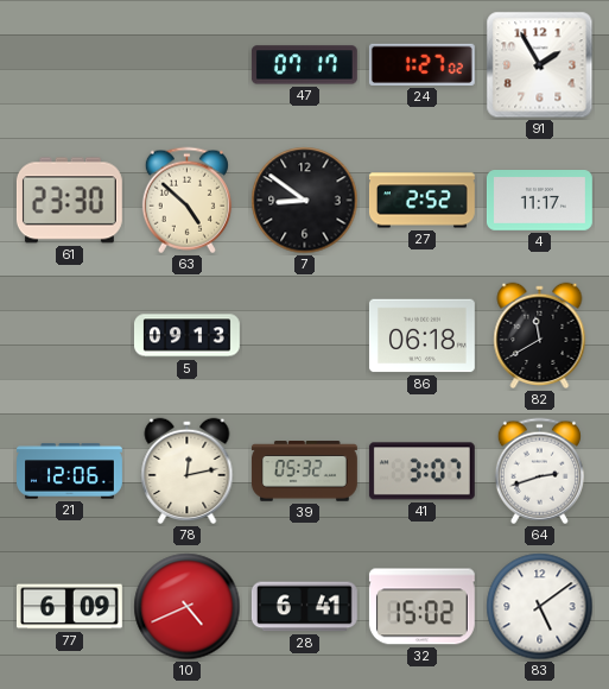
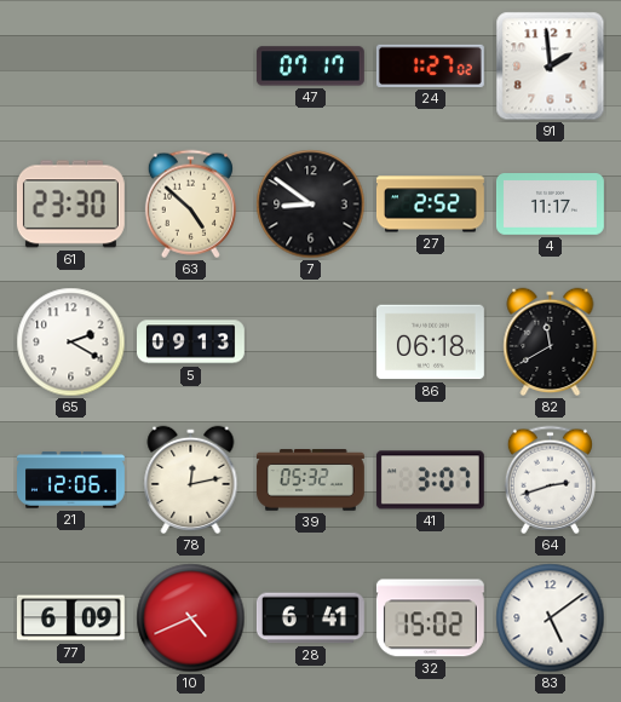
91: 1:55 -> 1:59 (551, 67)
65: none -> 2:20 (71, 343)
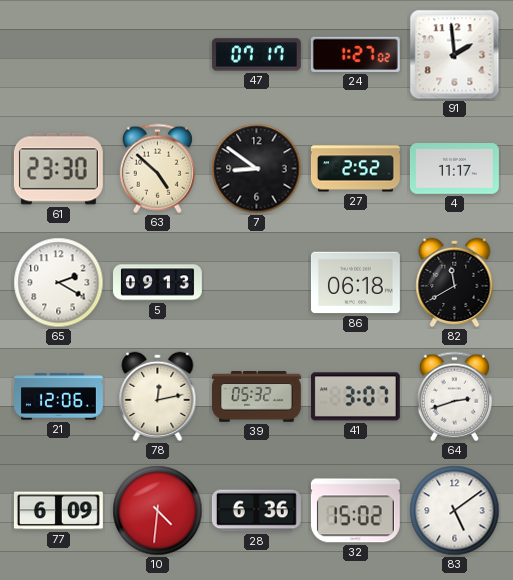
10: 4:41 -> 4:31 (158, 511)
28: 6:41 -> 6:36 (256, 511)
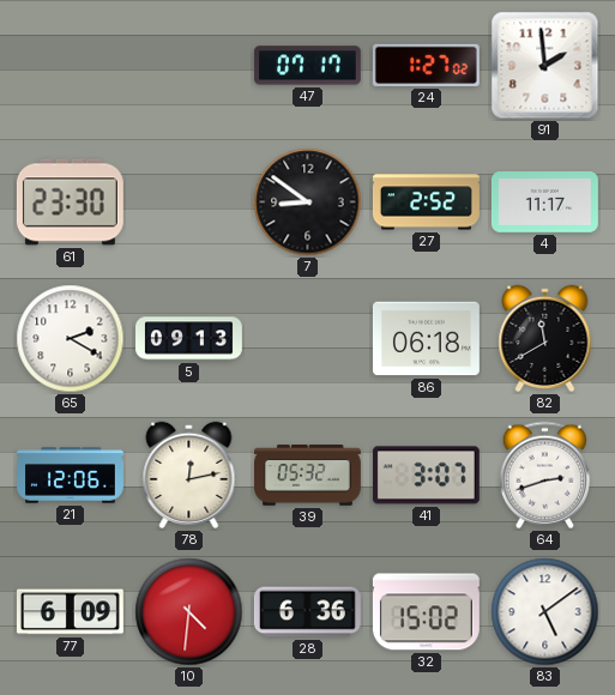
63: 4:52 -> none (157, 169)
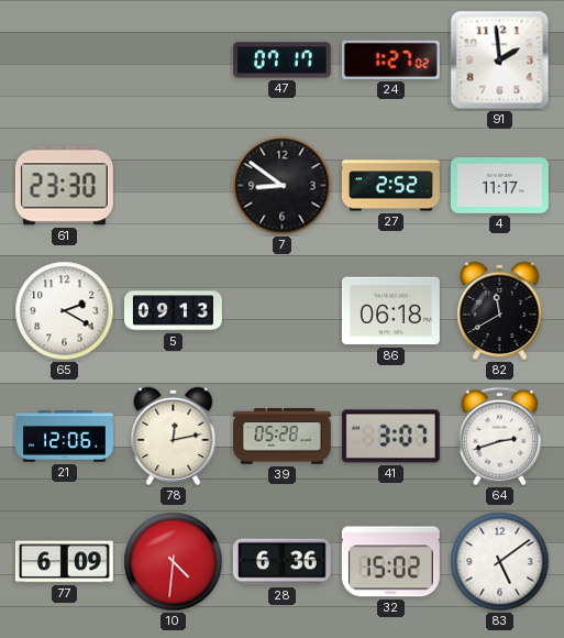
39: 05:32 -> 05:28 (281, 437)
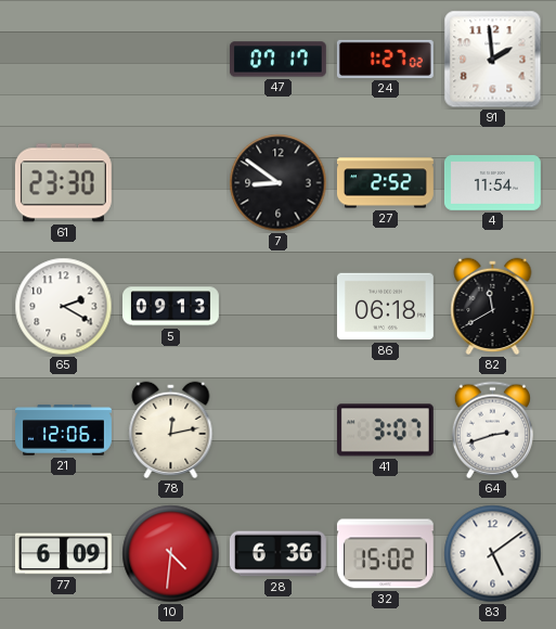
4: 11:17 -> 11:54 (492, 183)
39: 05:28 -> none (281, 437)
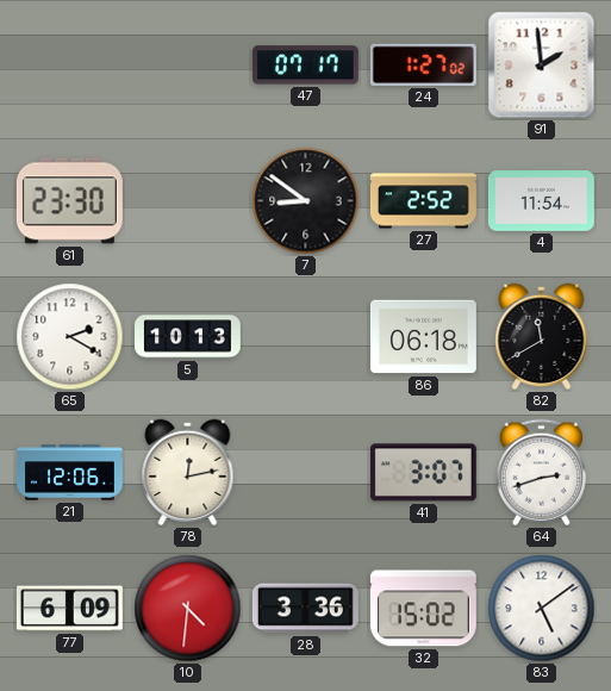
5: 09:13 -> 10:13 (188, 337)
28: 6:36 -> 3:36 (305, 609)
